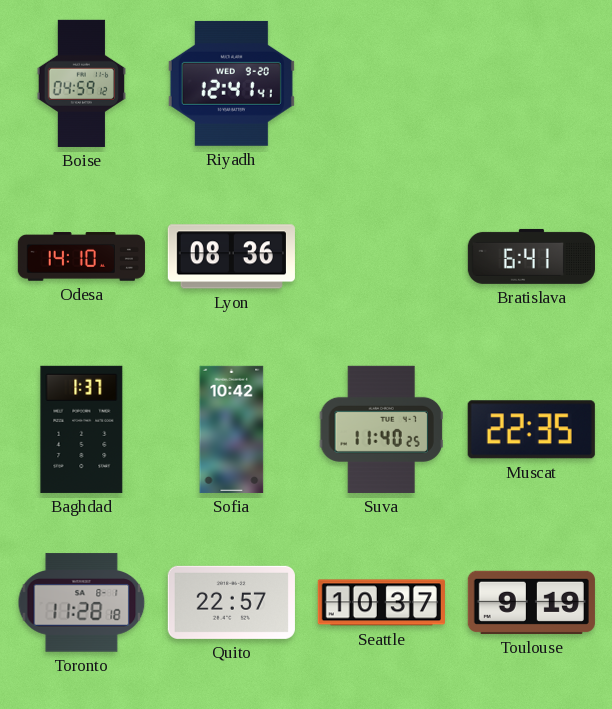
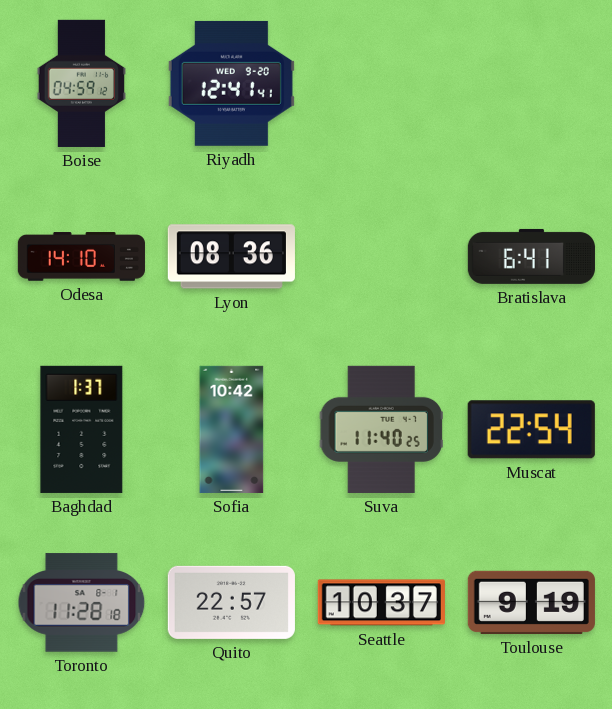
Muscat: 22:35 -> 22:54 (531, 430)
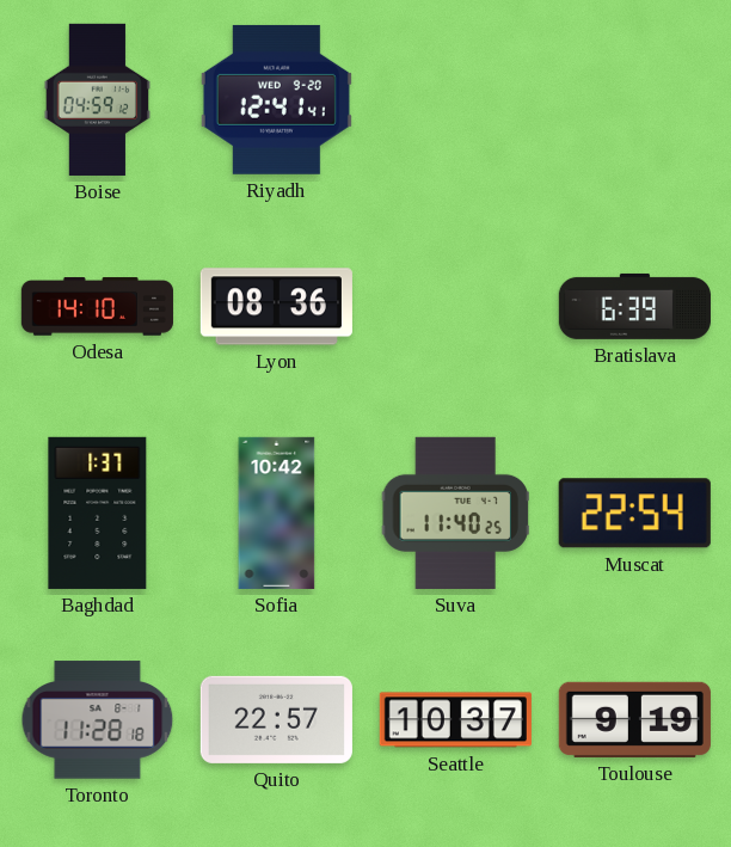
Bratislava: 6:41 -> 6:39 (634, 306)
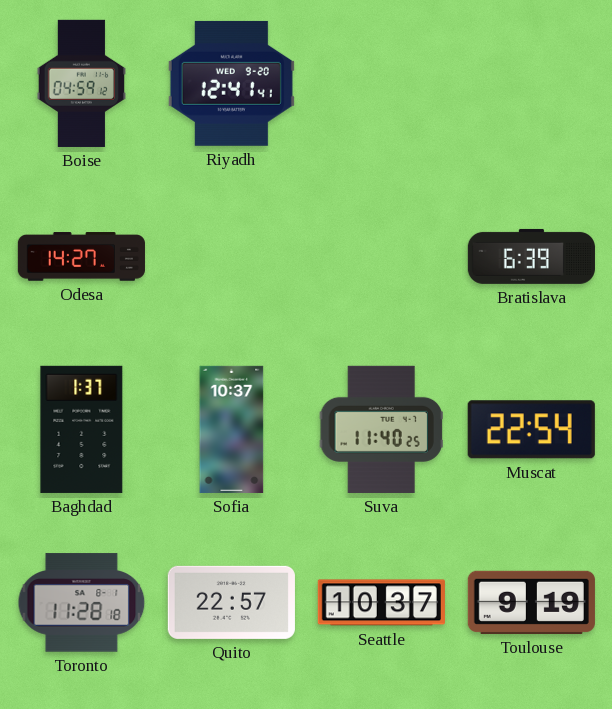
Odesa: 14:10 -> 14:27 (81, 257)
Lyon: 08:36 -> none (276, 307)
Sofia: 10:42 -> 10:37 (232, 429)
